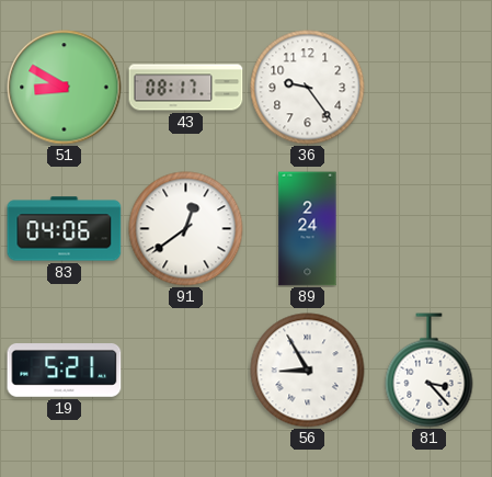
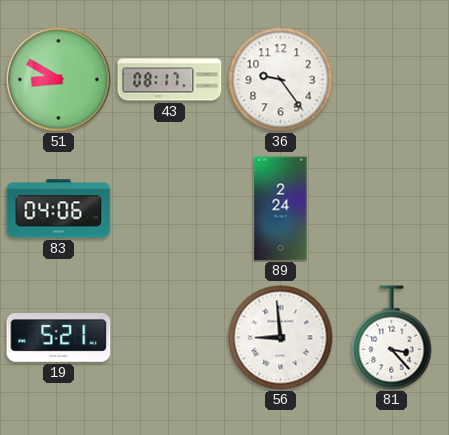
91: 12:39 -> none (186, 229)
56: 8:55 -> 8:59 (281, 338)
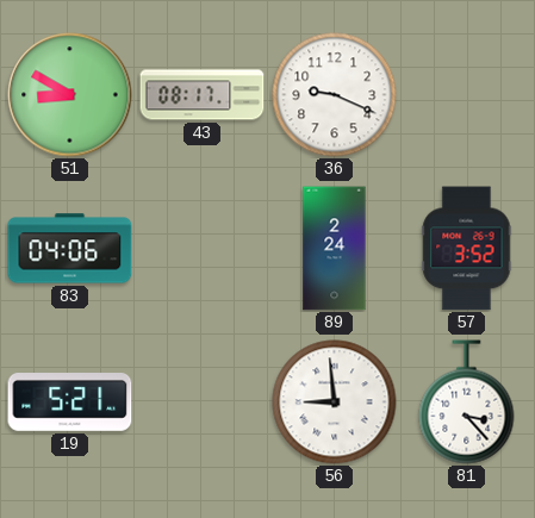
36: 9:24 -> 9:19 (335, 95)
57: none -> 3:52 (467, 249)
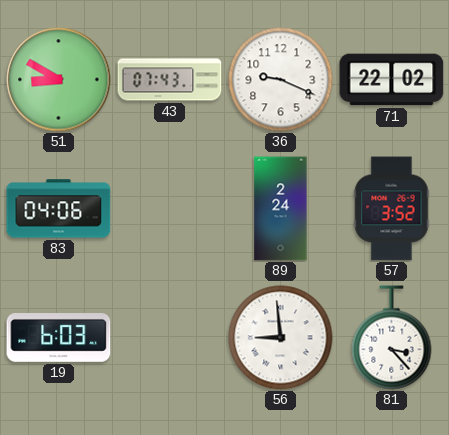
43: 08:17 -> 07:43 (170, 80)
71: none -> 22:02 (392, 80)
19: 5:21 -> 6:03 (59, 338)
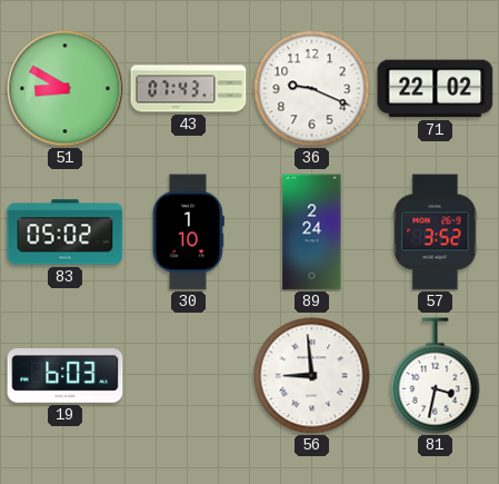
83: 04:06 -> 05:02 (66, 233)
30: none -> 1:10 (188, 233)
81: 3:23 -> 3:32 (436, 376)
